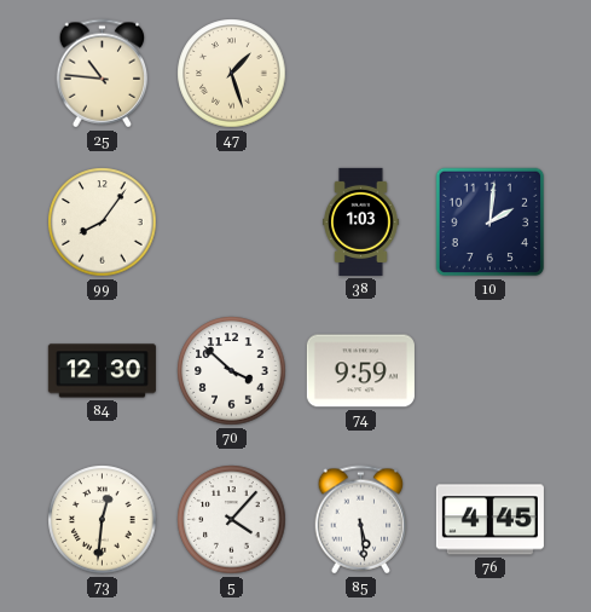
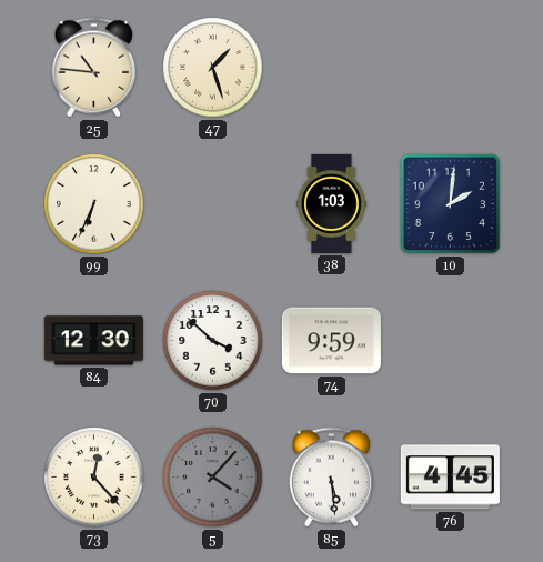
99: 8:06 -> 6:34 (94, 204)
73: 12:31 -> 12:23 (94, 478)
5 dial: white -> grey (213, 478)
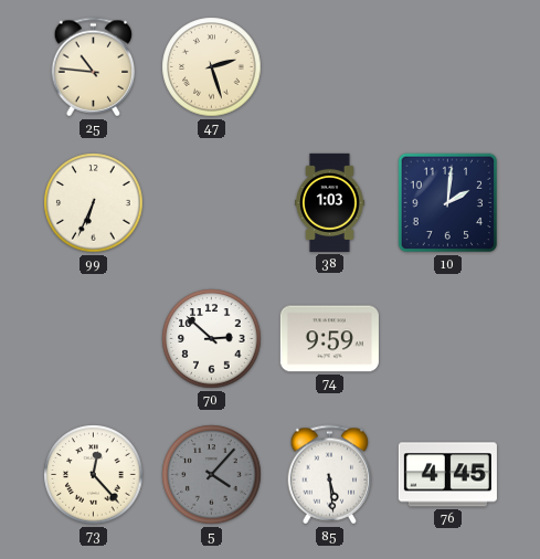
47: 1:27 -> 2:27 (212, 67)
84: 12:30 -> none (93, 341)
70: 3:52 -> 2:52 (212, 339)
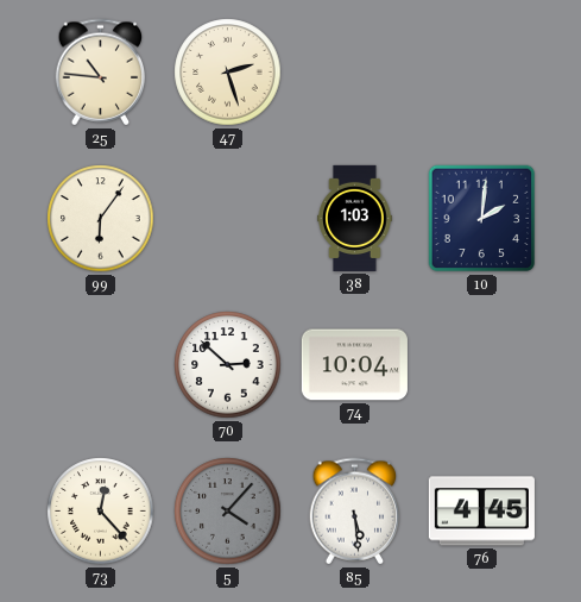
99: 6:34 -> 6:06 (101, 219)
74: 9:59 -> 10:04 (354, 365)
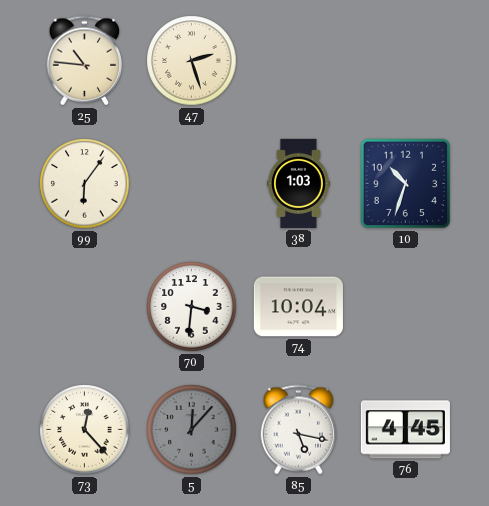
10: 2:01 -> 10:33 (406, 184)
70: 2:52 -> 3:31 (192, 307)
5: 4:07 -> 12:07 (192, 430)
85: 5:29 -> 5:17 (299, 430)
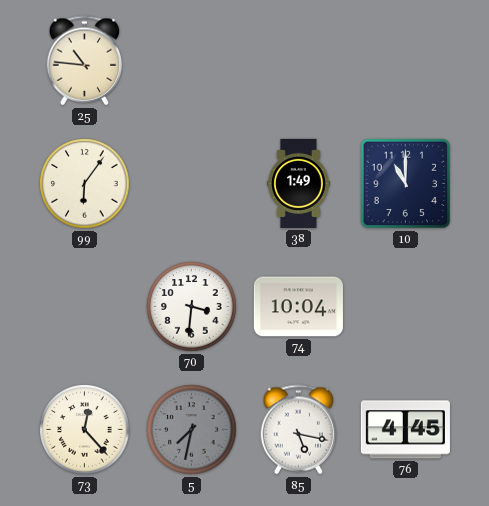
47: 2:27 -> none (192, 61)
38: 1:03 -> 1:49 (299, 183)
10: 10:33 -> 11:00 (406, 184)
5: 12:07 -> 7:32 (192, 430)
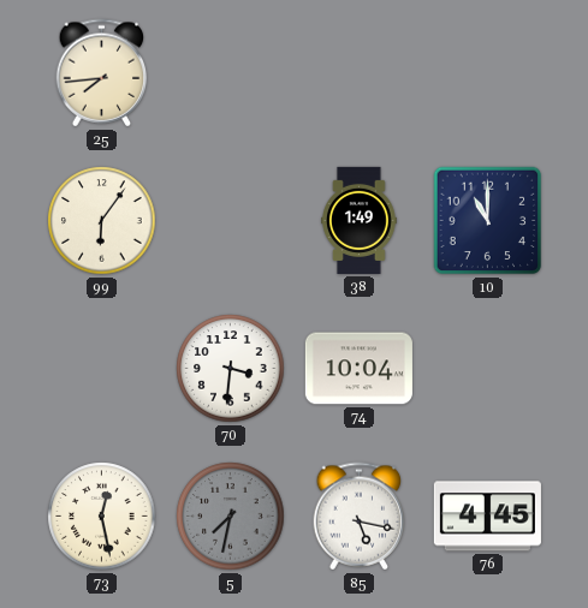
25: 10:46 -> 7:44 (102, 73)
73: 12:23 -> 12:28 (102, 517)
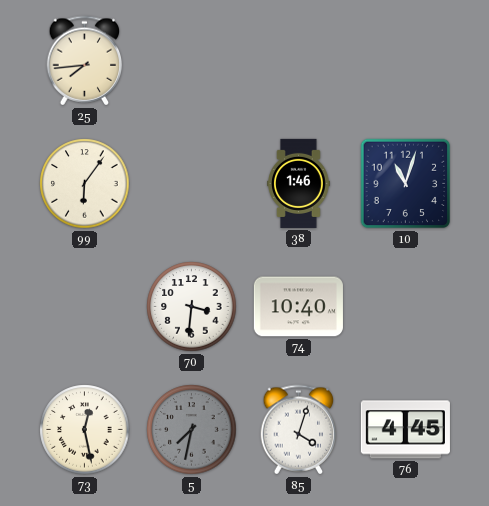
38: 1:49 -> 1:46 (299, 183)
10: 11:00 -> 11:03 (406, 184)
74: 10:04 -> 10:40 (298, 307)
85: 5:17 -> 4:03 (299, 430)
